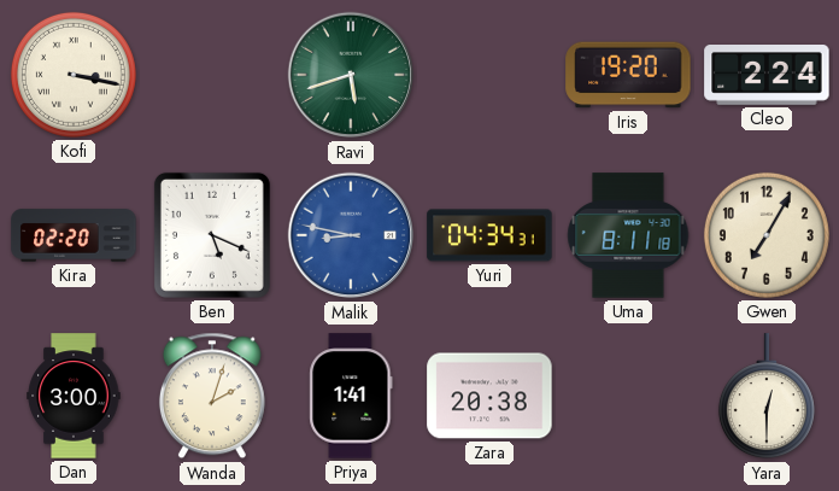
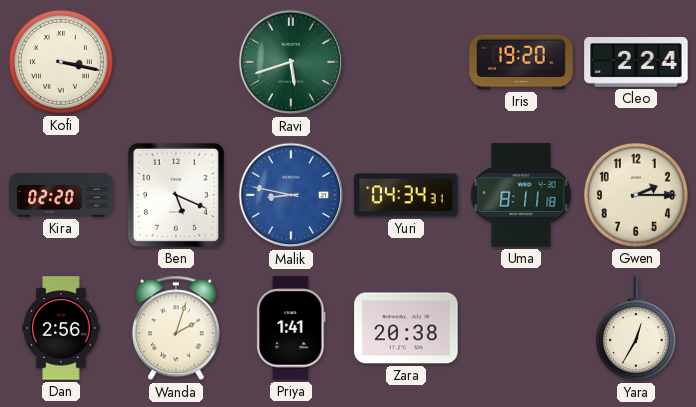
Gwen: 7:05 -> 2:15 (636, 195)
Dan: 3:00 -> 2:56 (61, 328)
Yara: 12:30 -> 12:35 (636, 329)
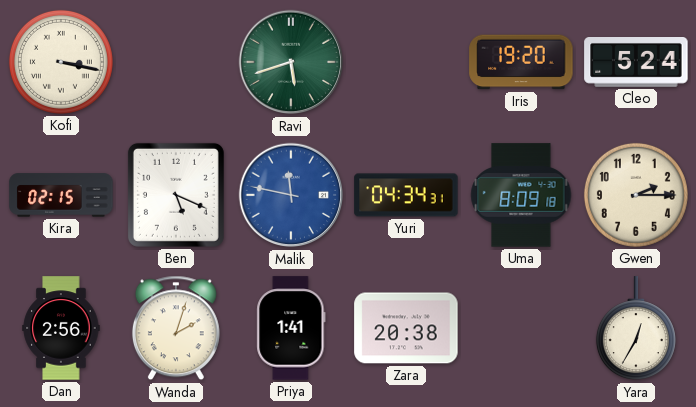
Cleo: 2:24 -> 5:24 (636, 63)
Kira: 02:20 -> 02:15 (61, 195)
Malik: 8:47 -> 11:47 (291, 195)
Uma: 8:11 -> 8:09 (521, 195)
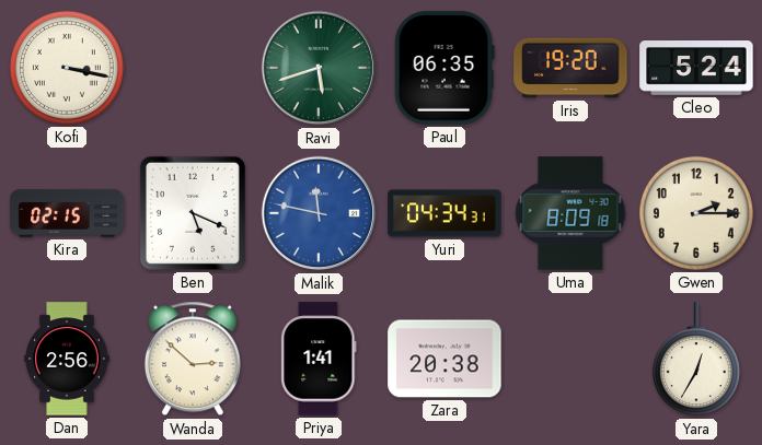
Paul: none -> 06:35 (444, 68)
Wanda: 2:03 -> 2:52 (193, 359)
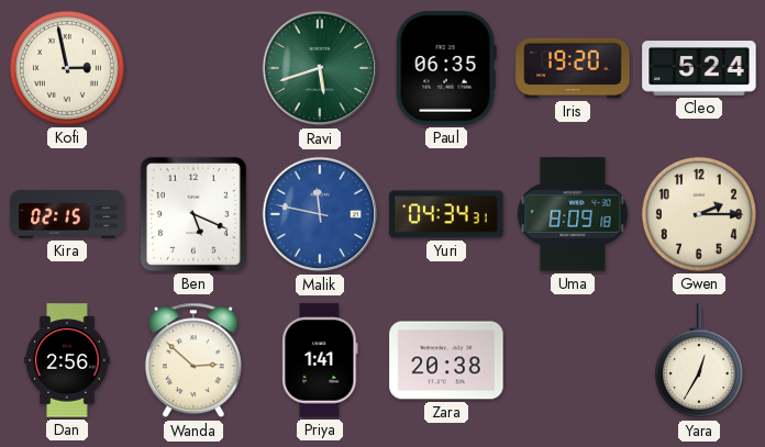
Kofi: 3:17 -> 2:58 (67, 68)
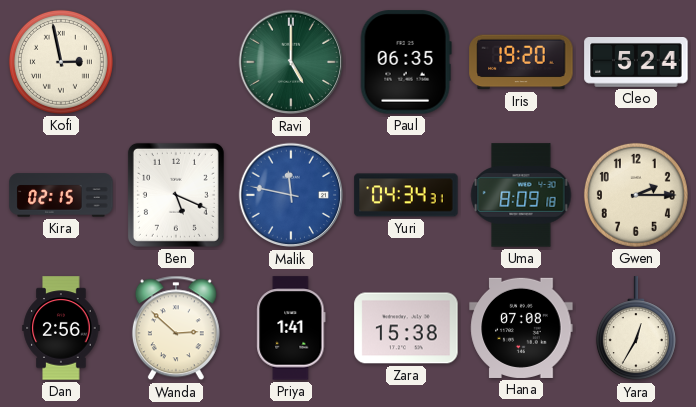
Ravi: 5:42 -> 5:00 (291, 62)
Zara: 20:38 -> 15:38 (406, 328)
Hana: none -> 07:08 (521, 328)
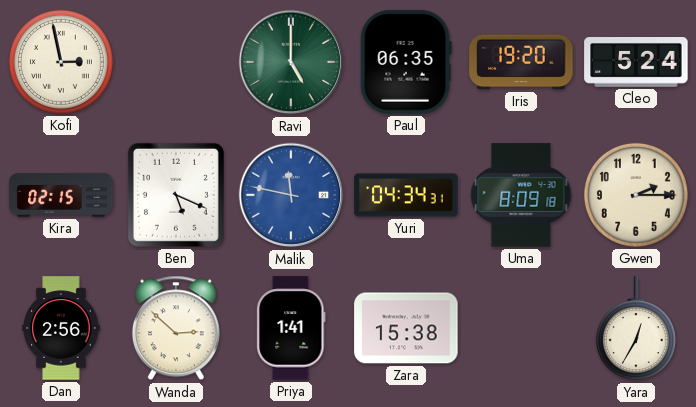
Hana: 07:08 -> none (521, 328)
